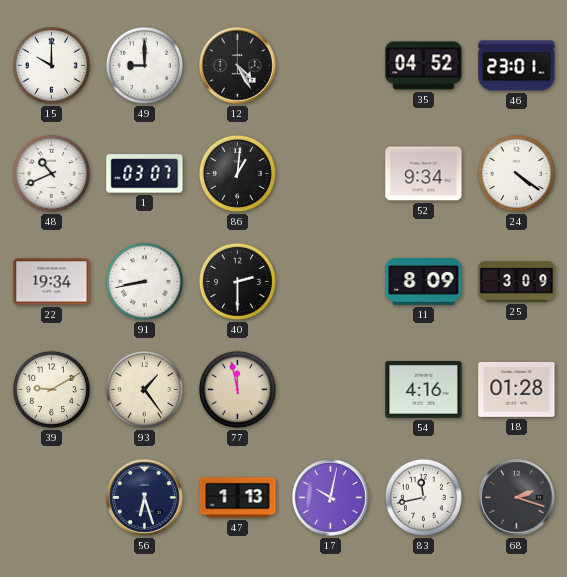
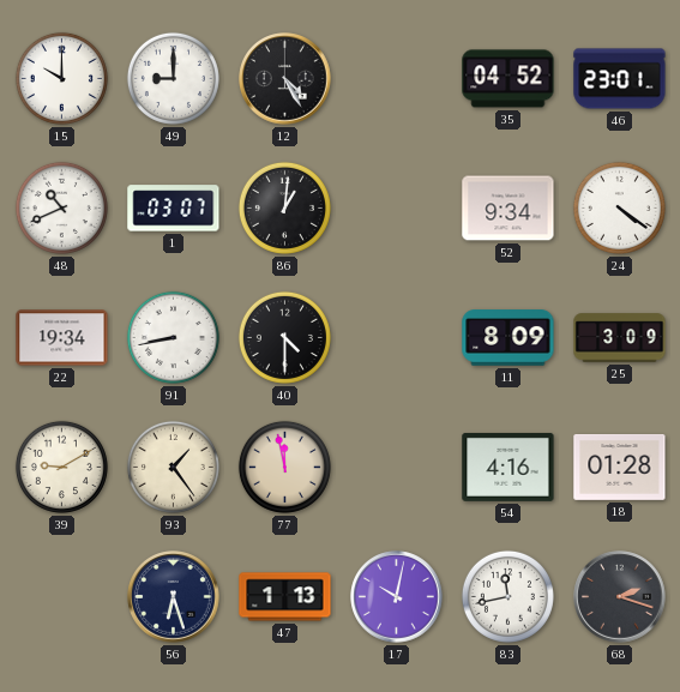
40: 2:30 -> 4:30 (284, 337)
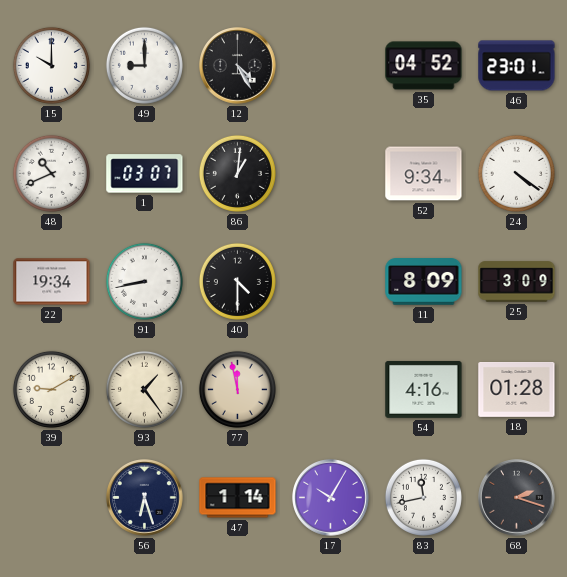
47: 1:13 -> 1:14 (238, 498)
17: 10:02 -> 10:05 (331, 498)
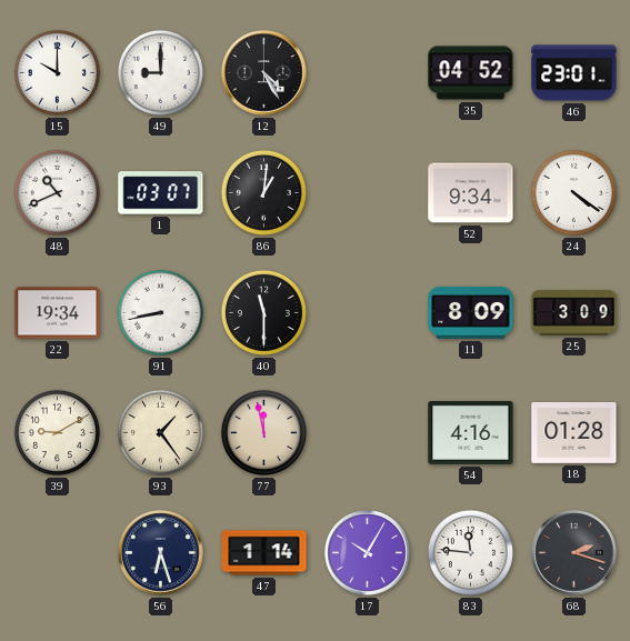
40: 4:30 -> 11:30 (263, 312)
83: 11:43 -> 11:46 (470, 552)
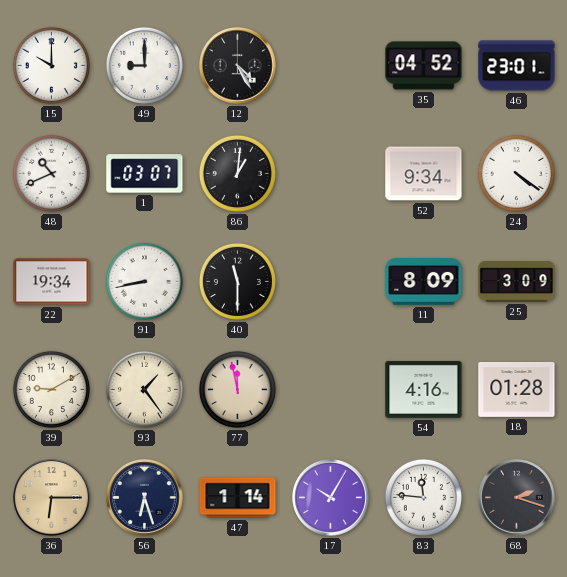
36: none -> 6:15 (52, 498)
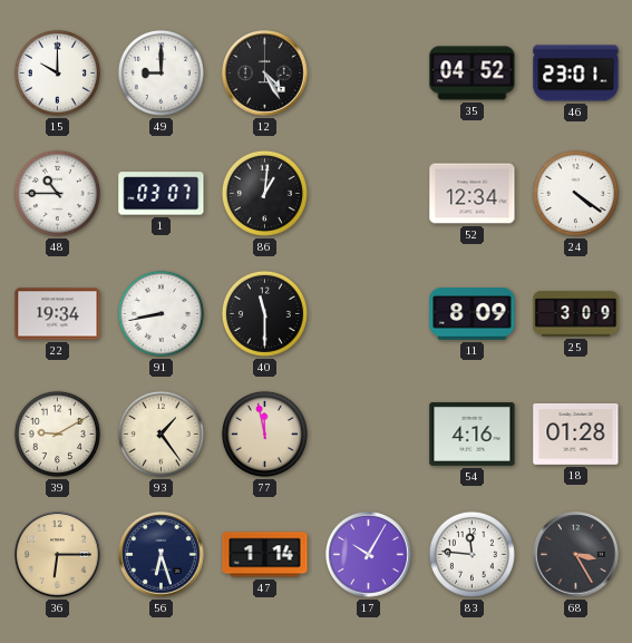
48: 10:41 -> 10:45 (57, 193)
52: 9:34 -> 12:34 (473, 194)
68: 2:18 -> 3:25 (576, 555)
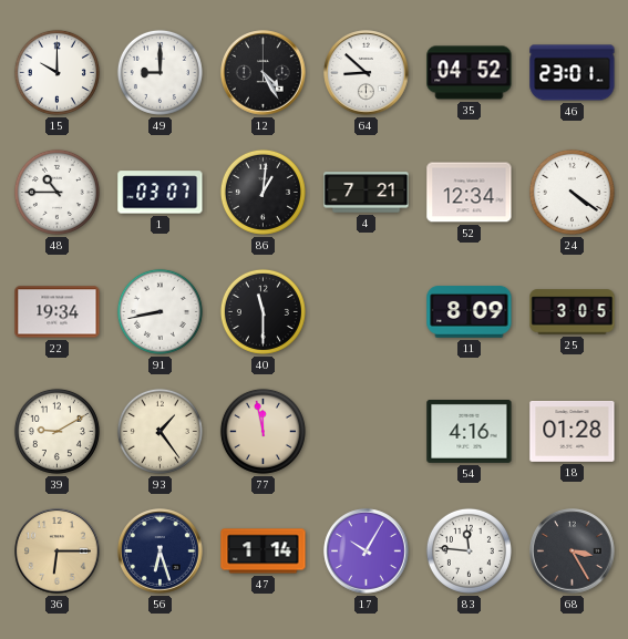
64: none -> 8:52 (367, 73)
4: none -> 7:21 (367, 193)
25: 3:09 -> 3:05 (573, 312)
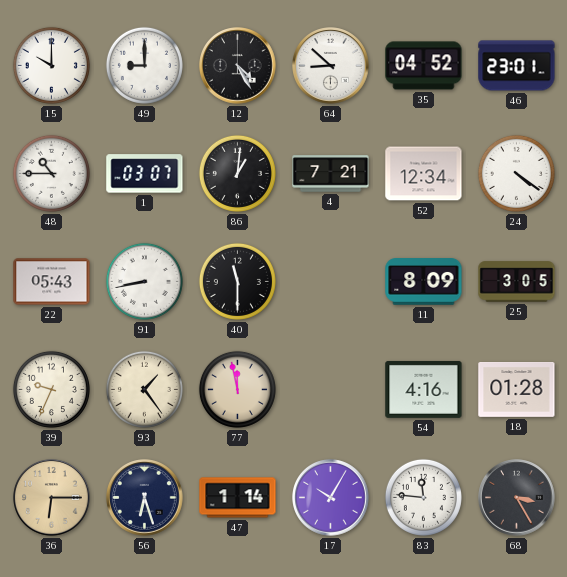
22: 19:34 -> 05:43 (52, 282)
39: 9:10 -> 9:34 (51, 389)
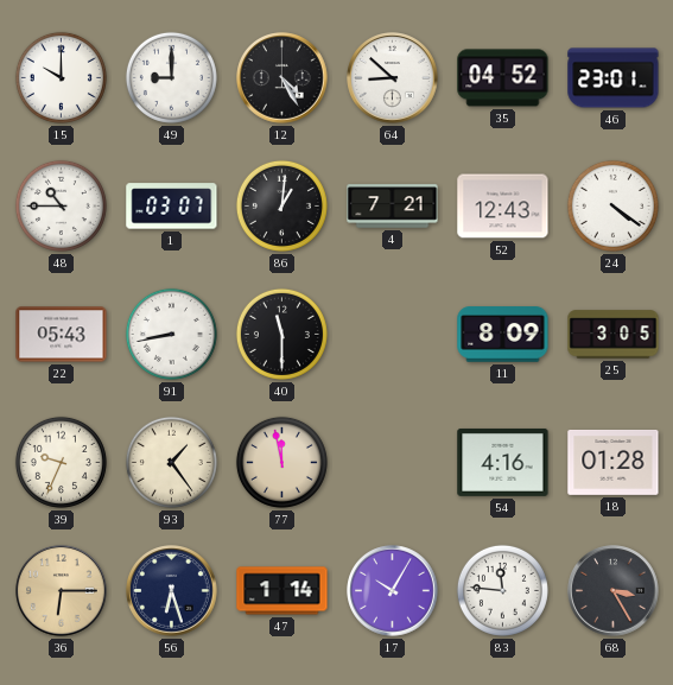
52: 12:34 -> 12:43 (503, 207)
